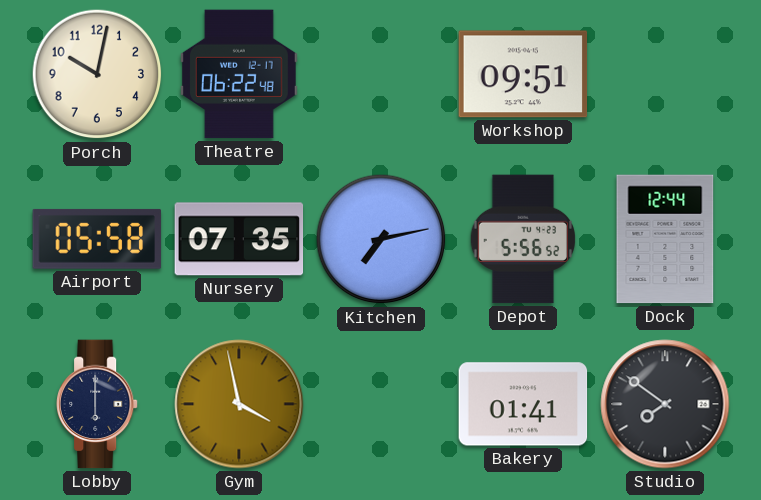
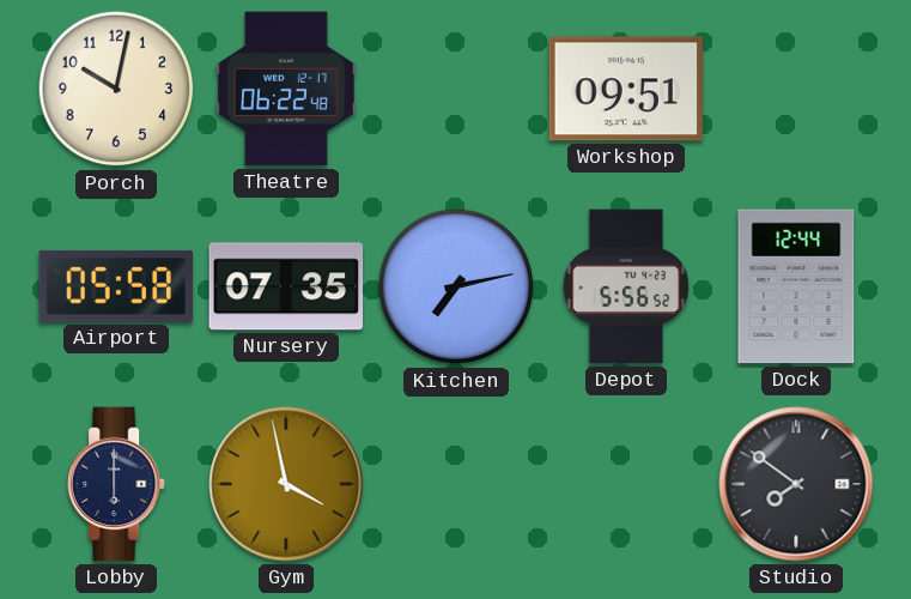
Bakery: 01:41 -> none (523, 404)
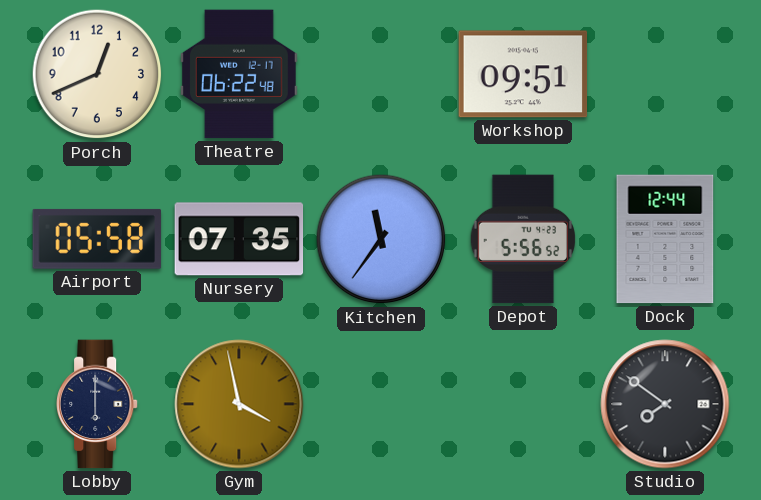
Porch: 10:02 -> 12:41 (97, 74)
Kitchen: 7:13 -> 11:36 (381, 239)
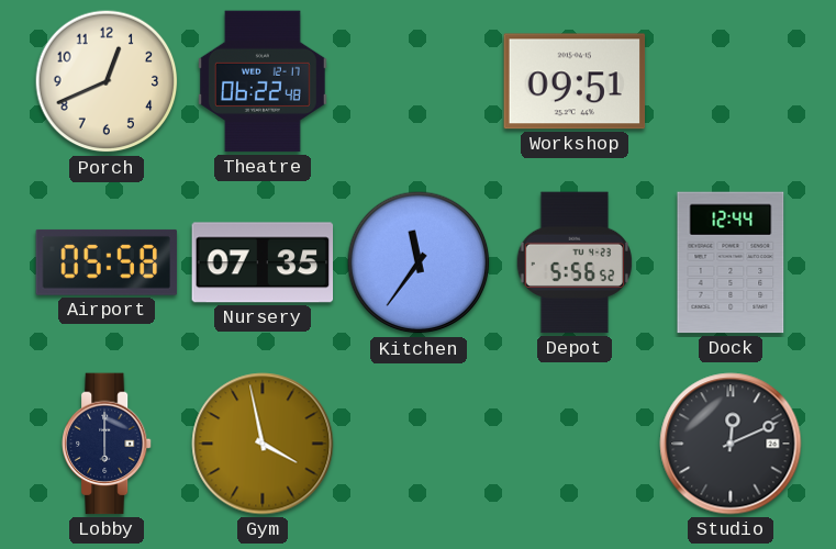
Studio: 7:51 -> 12:11 (731, 444)
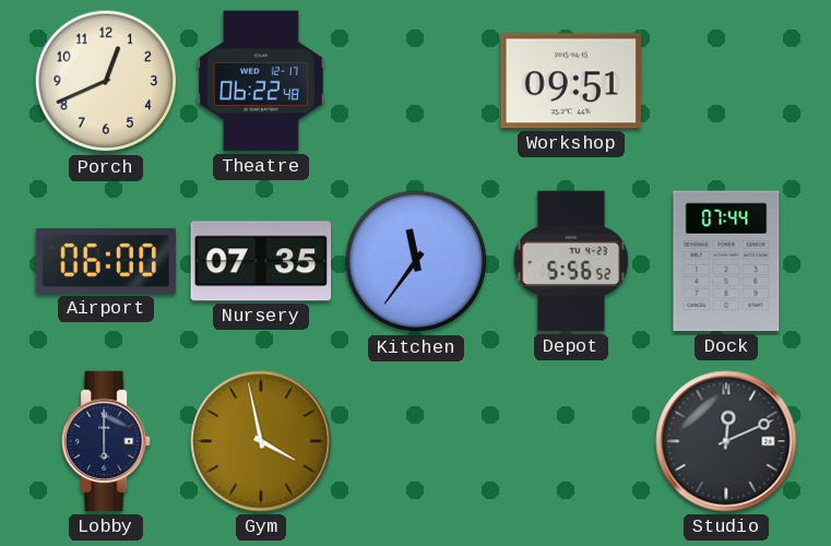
Airport: 05:58 -> 06:00 (106, 261)
Dock: 12:44 -> 07:44 (726, 261)
